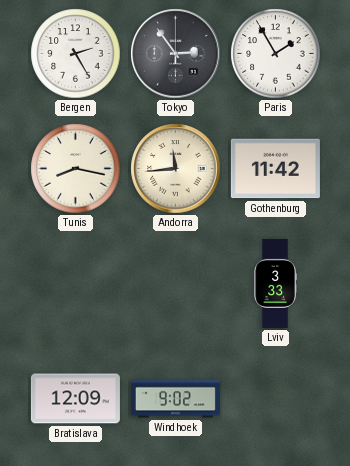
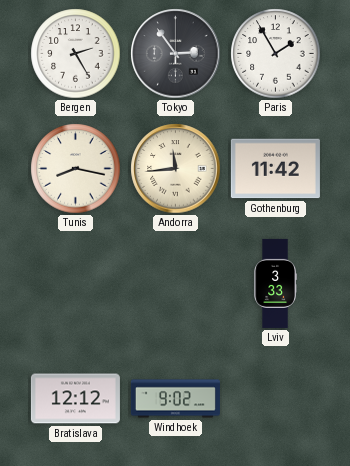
Bratislava: 12:09 -> 12:12 (75, 399)
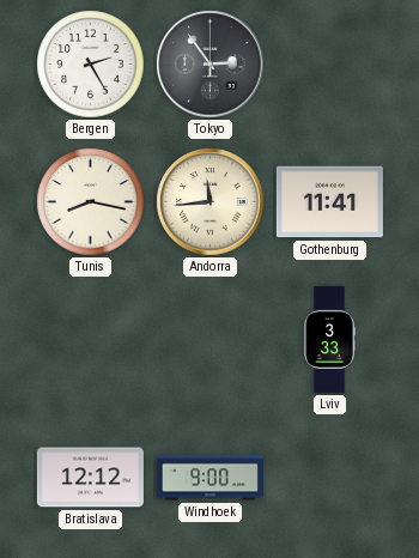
Paris: 1:55 -> none (276, 54)
Gothenburg: 11:42 -> 11:41 (329, 202)
Windhoek: 9:02 -> 9:00 (209, 478)
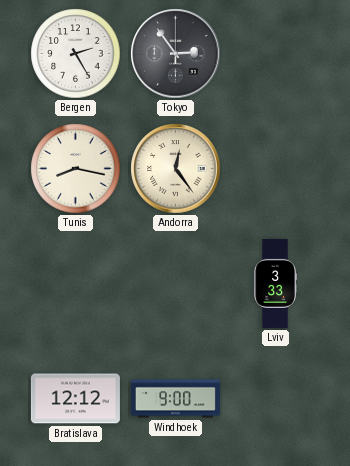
Andorra: 11:44 -> 12:24 (176, 169)
Gothenburg: 11:41 -> none (329, 202)
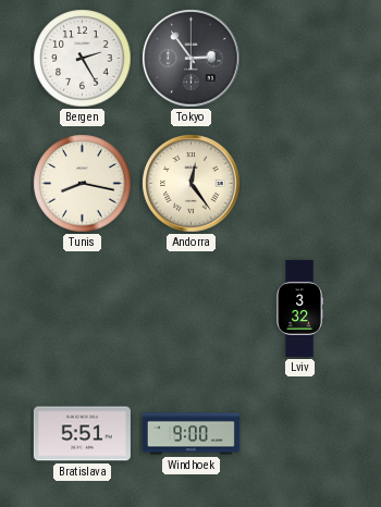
Lviv: 3:33 -> 3:32 (299, 308)
Bratislava: 12:12 -> 5:51 (82, 434)
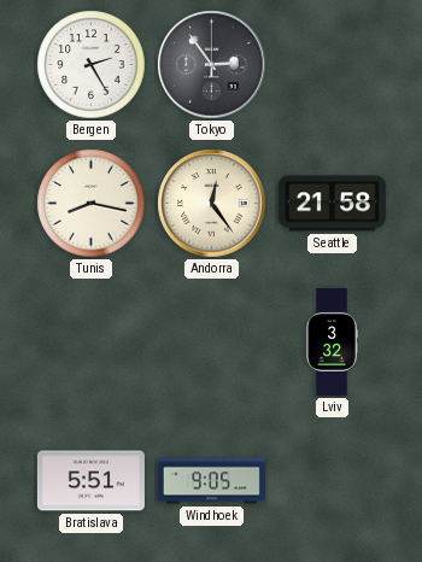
Seattle: none -> 21:58 (332, 204)
Windhoek: 9:00 -> 9:05 (211, 481)
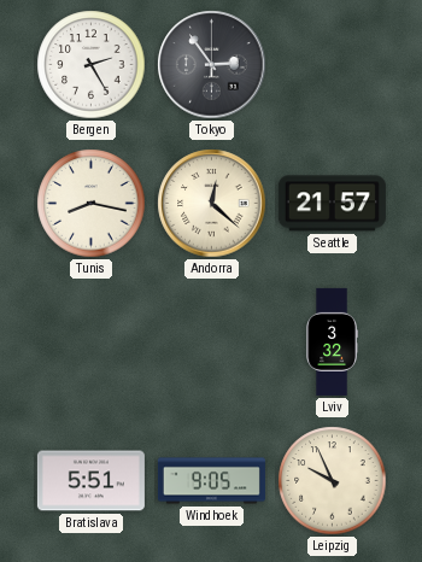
Andorra: 12:24 -> 12:22 (212, 204)
Seattle: 21:58 -> 21:57 (332, 204)
Leipzig: none -> 9:56 (333, 481)
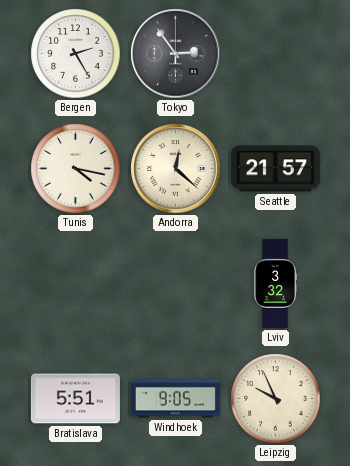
Tunis: 8:17 -> 4:17 (76, 169)
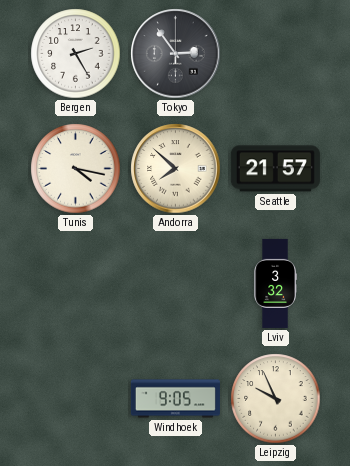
Andorra: 12:22 -> 7:52 (176, 169)
Bratislava: 5:51 -> none (75, 399)
